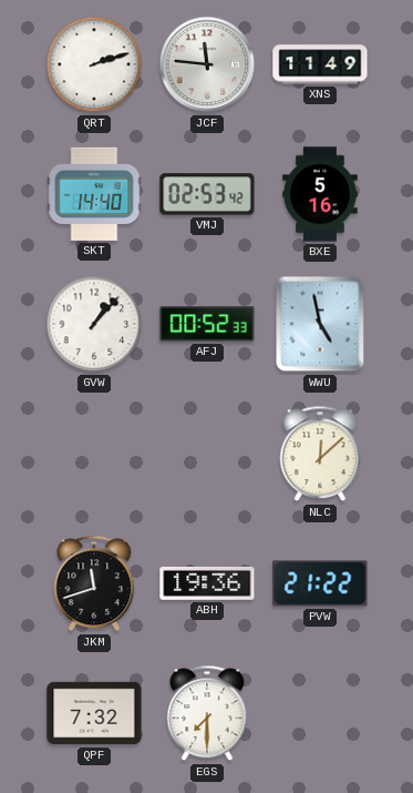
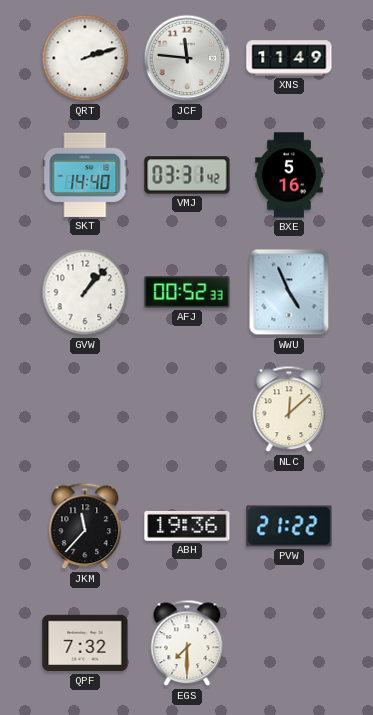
VMJ: 02:53 -> 03:31 (187, 175)
WWU: 4:58 -> 4:56 (289, 292)
JKM: 11:42 -> 11:37 (85, 526)
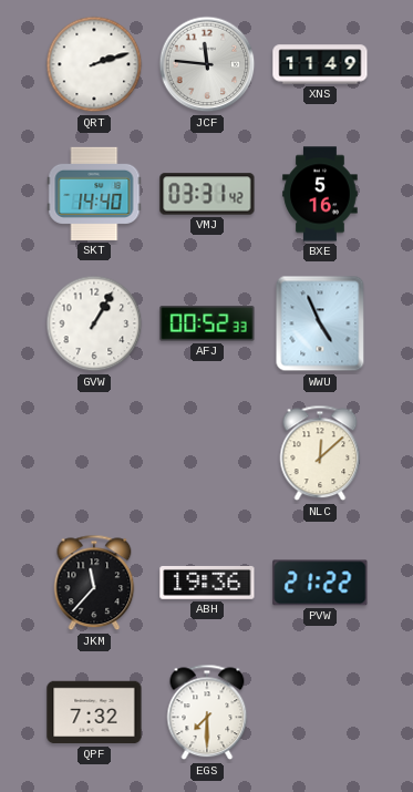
GVW: 1:07 -> 1:05 (94, 323)
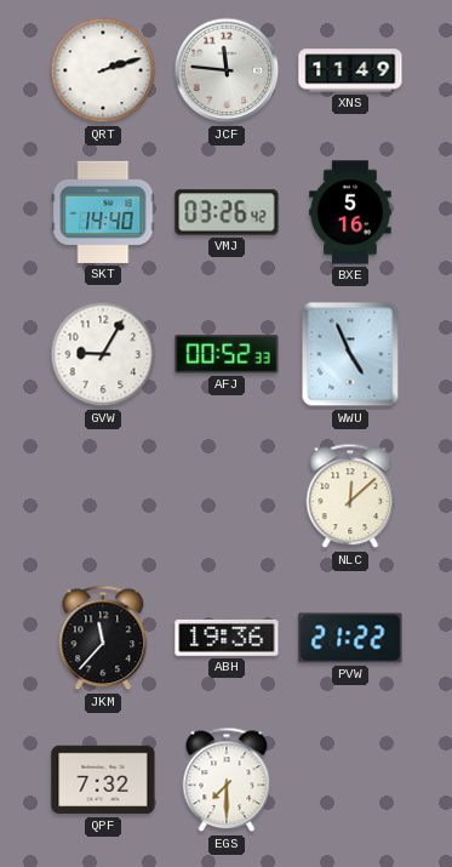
VMJ: 03:31 -> 03:26 (227, 212)
GVW: 1:05 -> 9:05 (103, 354)
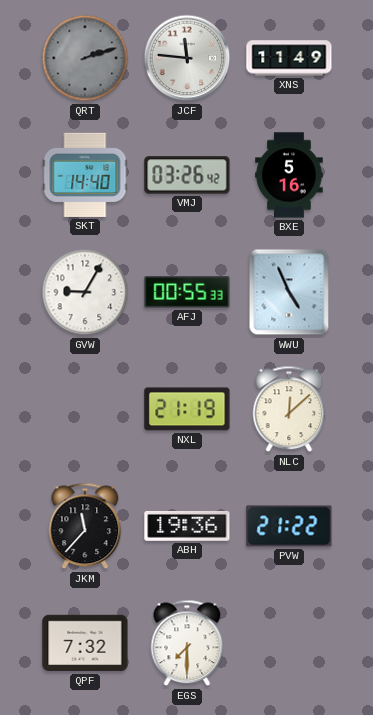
QRT dial: white -> grey (85, 58)
AFJ: 00:52 -> 00:55 (187, 292)
NXL: none -> 21:19 (187, 409)
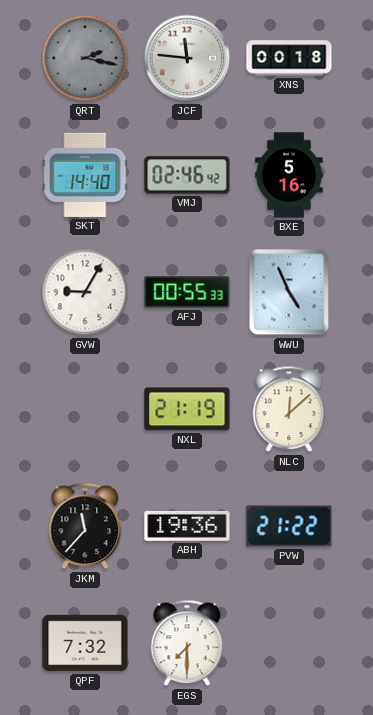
QRT: 2:12 -> 2:17 (85, 58)
XNS: 11:49 -> 00:18 (289, 58)
VMJ: 03:26 -> 02:46 (187, 175)
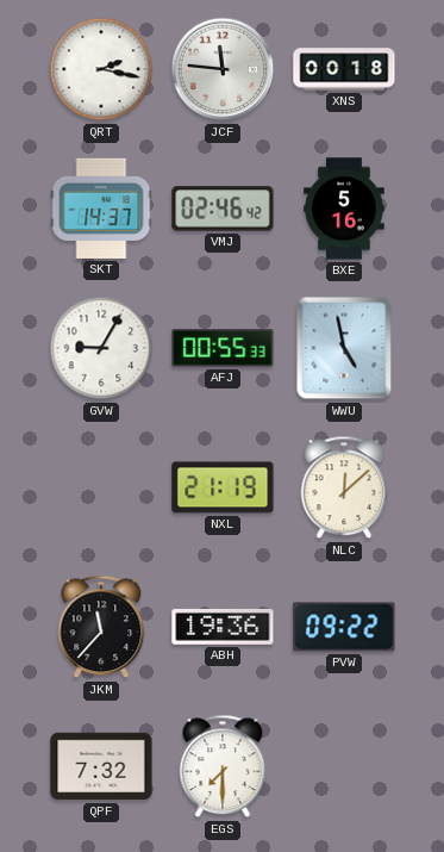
QRT dial: grey -> white (101, 69)
SKT: 14:40 -> 14:37 (101, 209)
WWU: 4:56 -> 4:58 (344, 348)
PVW: 21:22 -> 09:22 (344, 627)
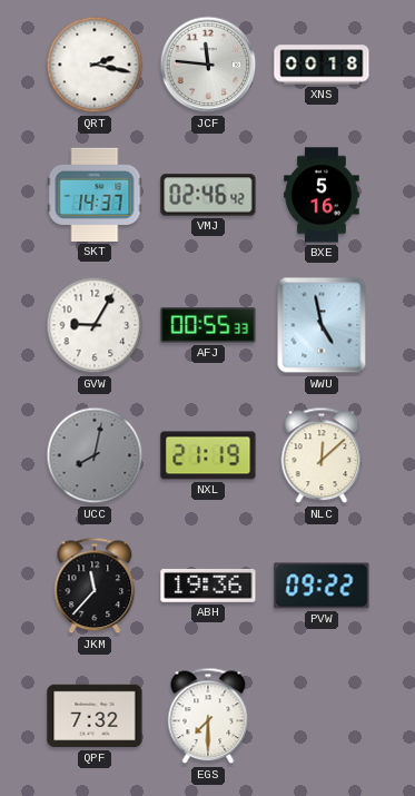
UCC: none -> 8:02 (95, 455)
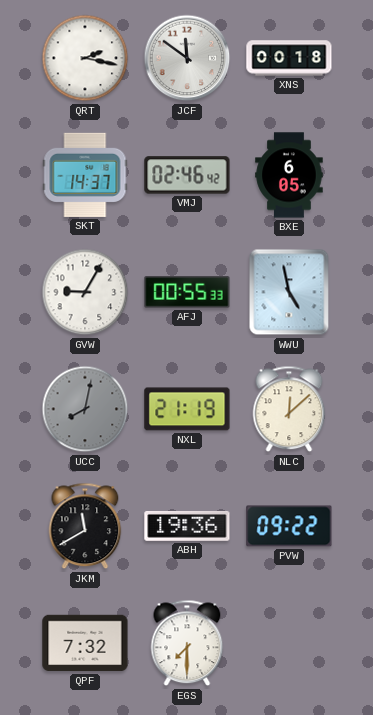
JCF: 11:46 -> 11:51 (187, 58)
BXE: 5:16 -> 6:05 (289, 175)
JKM: 11:37 -> 11:40 (85, 526)
